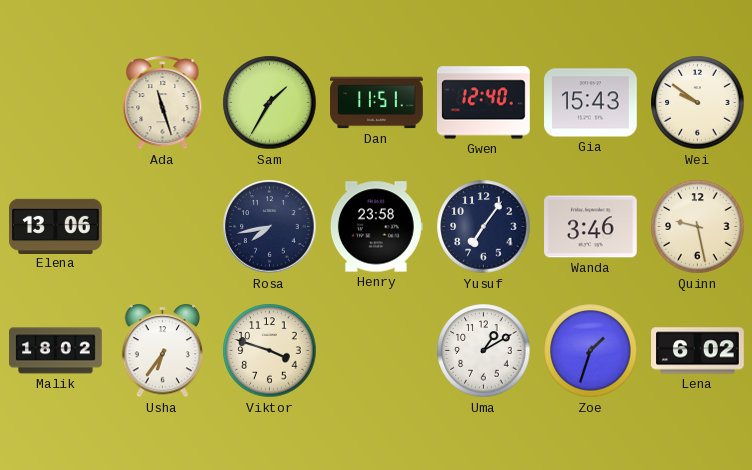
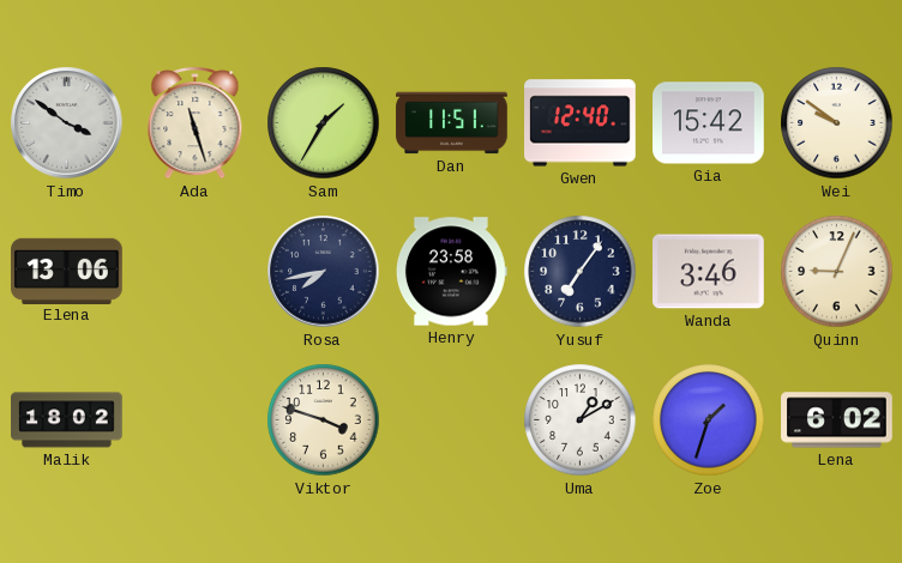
Timo: none -> 3:51 (67, 123)
Gia: 15:43 -> 15:42 (709, 123)
Quinn: 9:28 -> 9:04 (837, 272)
Usha: 6:36 -> none (163, 351)
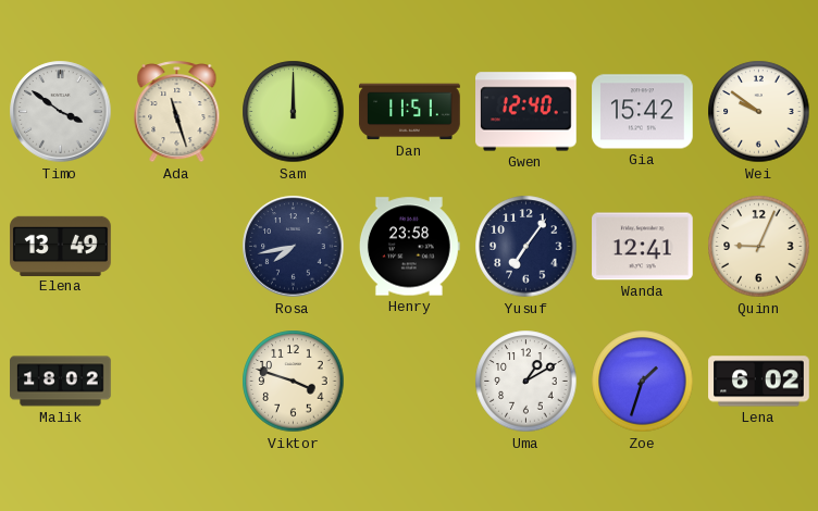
Sam: 1:35 -> 12:00 (294, 112)
Elena: 13:06 -> 13:49 (61, 246)
Wanda: 3:46 -> 12:41 (643, 247)
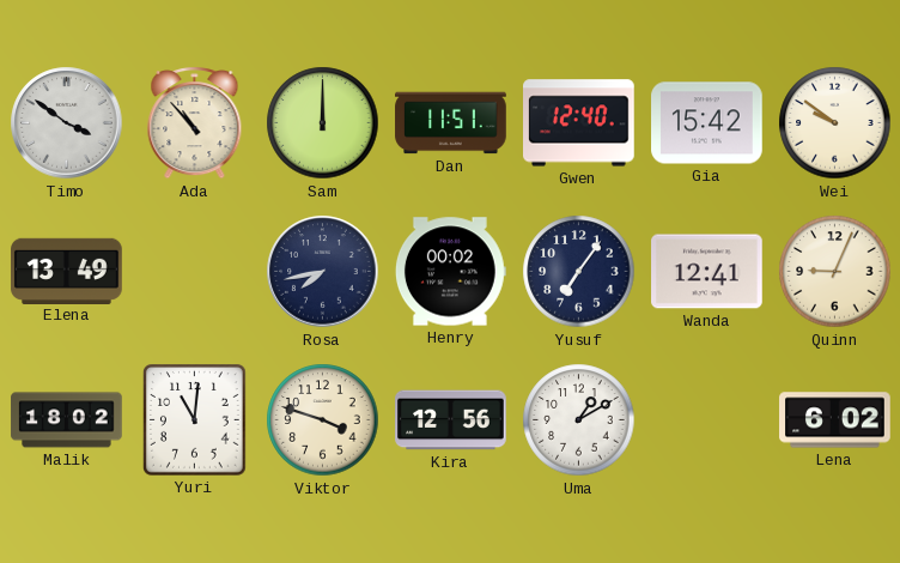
Ada: 11:27 -> 10:53 (195, 123)
Henry: 23:58 -> 00:02 (450, 272)
Yuri: none -> 11:01 (195, 420)
Kira: none -> 12:56 (451, 420)
Zoe: 1:33 -> none (643, 382)
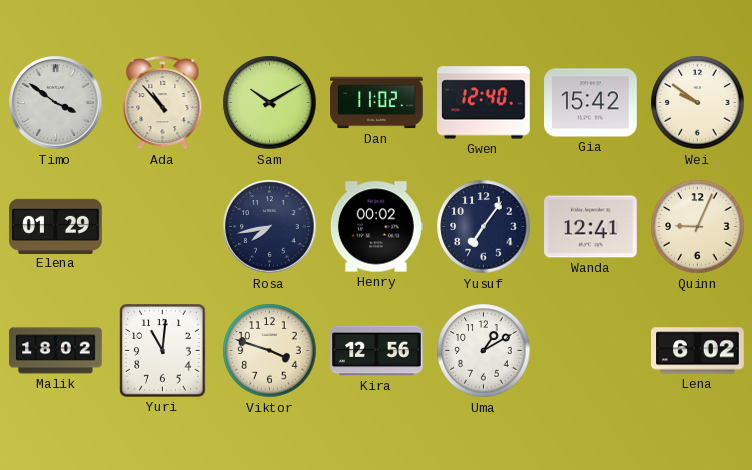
Sam: 12:00 -> 10:10 (270, 103)
Dan: 11:51 -> 11:02 (377, 103)
Elena: 13:49 -> 01:29 (56, 226)
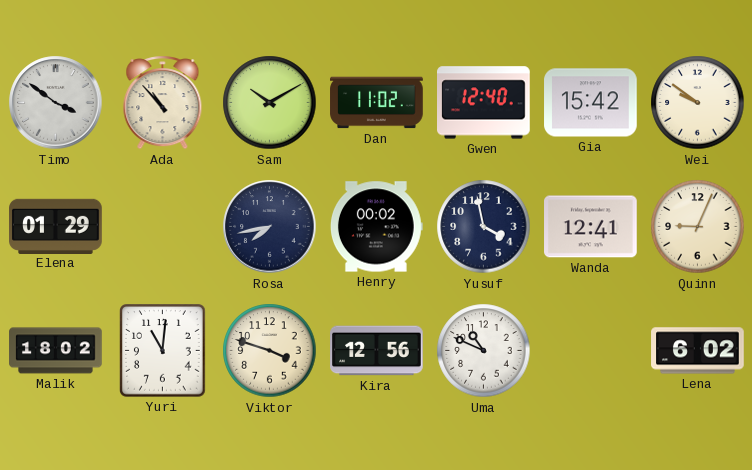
Yusuf: 7:06 -> 3:58 (484, 227)
Uma: 1:10 -> 10:49 (484, 351)
